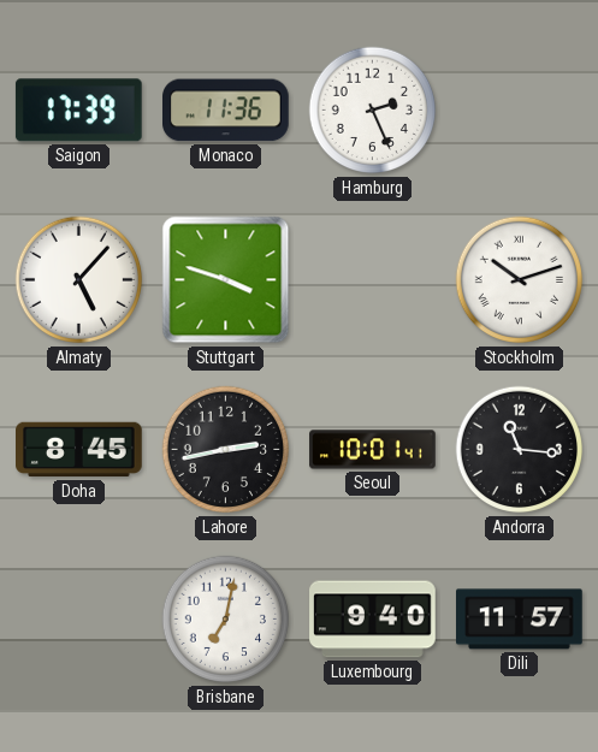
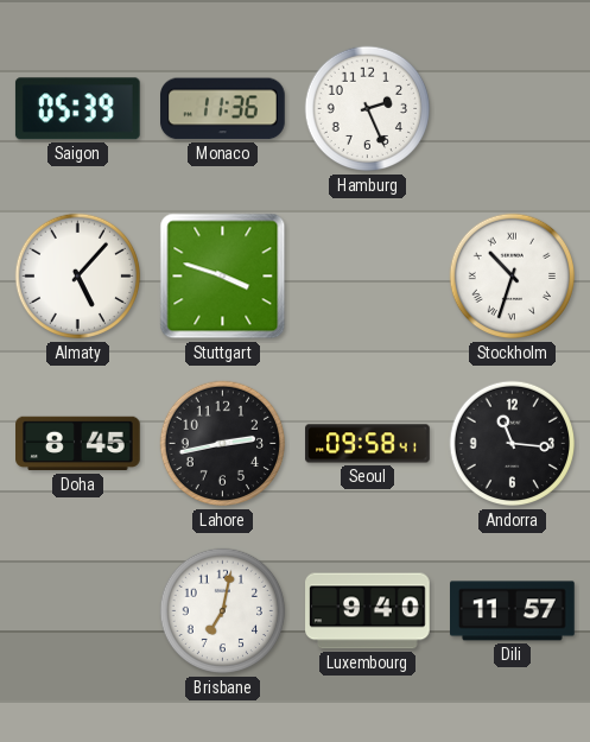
Saigon: 17:39 -> 05:39 (77, 109)
Stockholm: 10:12 -> 10:33 (513, 277)
Seoul: 10:01 -> 09:58 (368, 444)
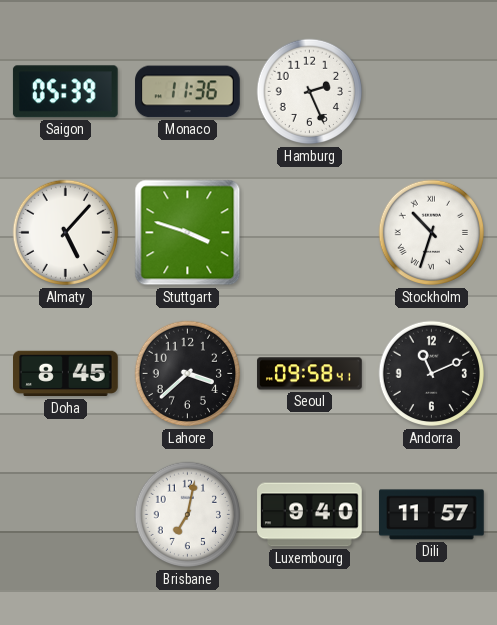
Lahore: 2:43 -> 3:38 (188, 374)
Andorra: 11:16 -> 11:11 (432, 374)
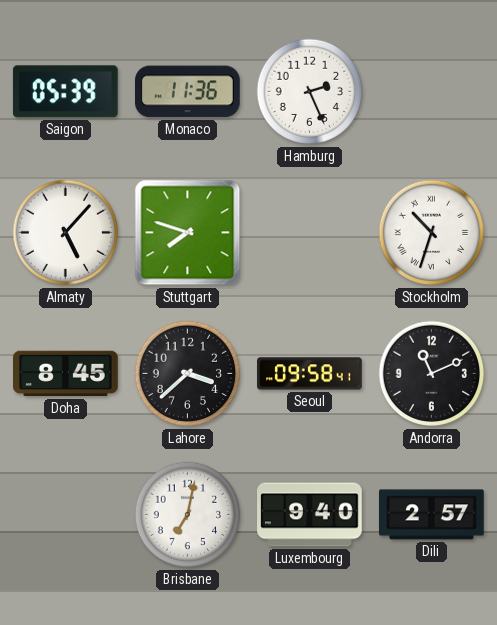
Stuttgart: 3:48 -> 7:48 (188, 233)
Dili: 11:57 -> 2:57 (432, 515)
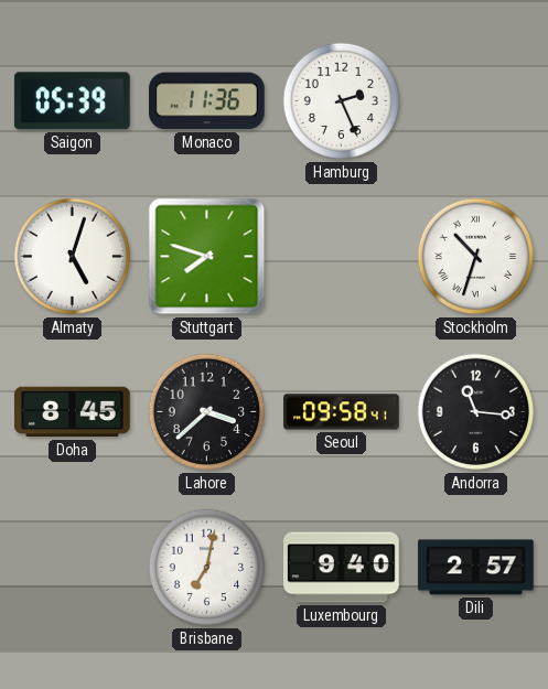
Almaty: 5:07 -> 5:03 (73, 257)
Andorra: 11:11 -> 11:16 (476, 412)
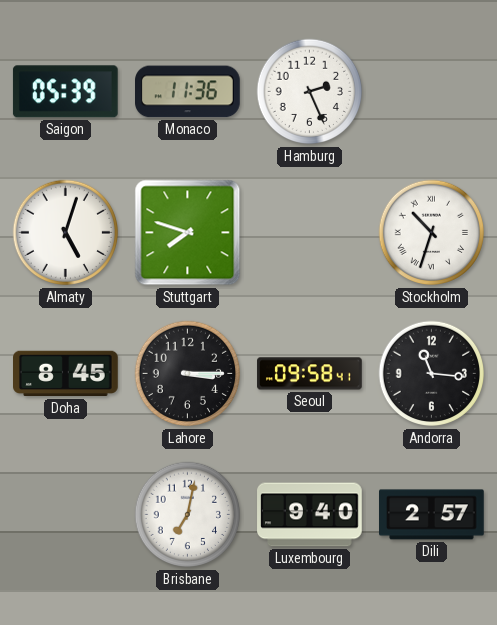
Lahore: 3:38 -> 3:15 (188, 374)
